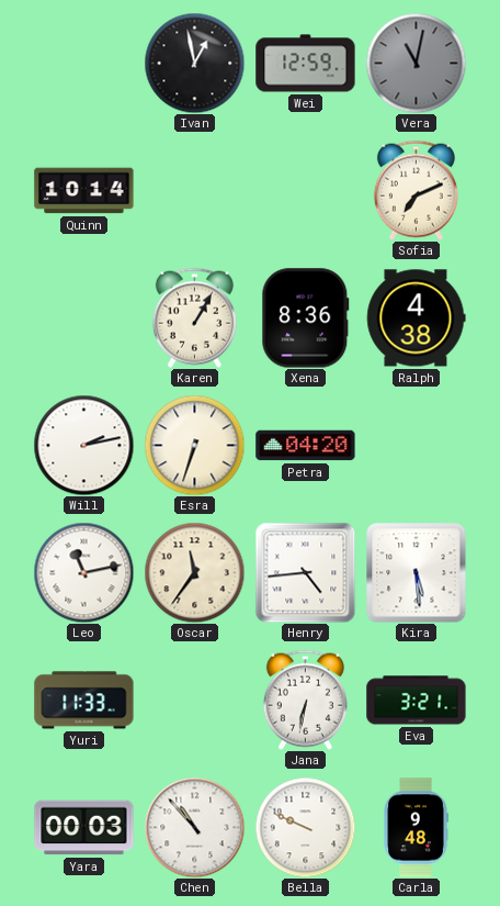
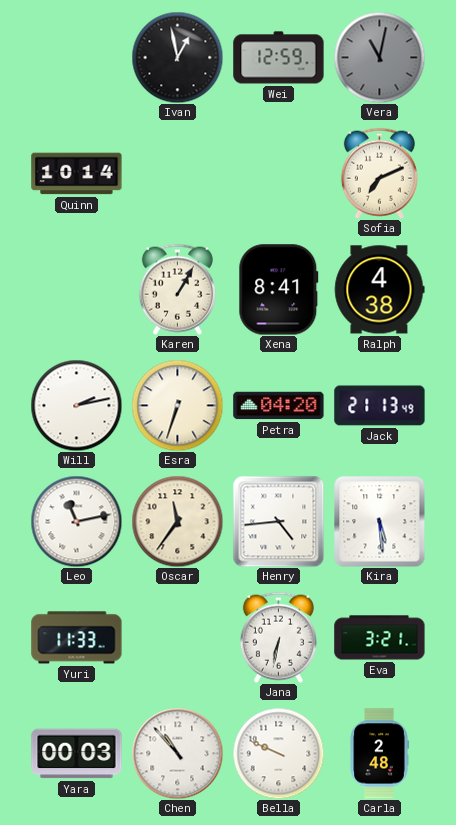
Xena: 8:36 -> 8:41 (279, 290)
Jack: none -> 21:13 (380, 406)
Carla: 9:48 -> 2:48 (379, 754)
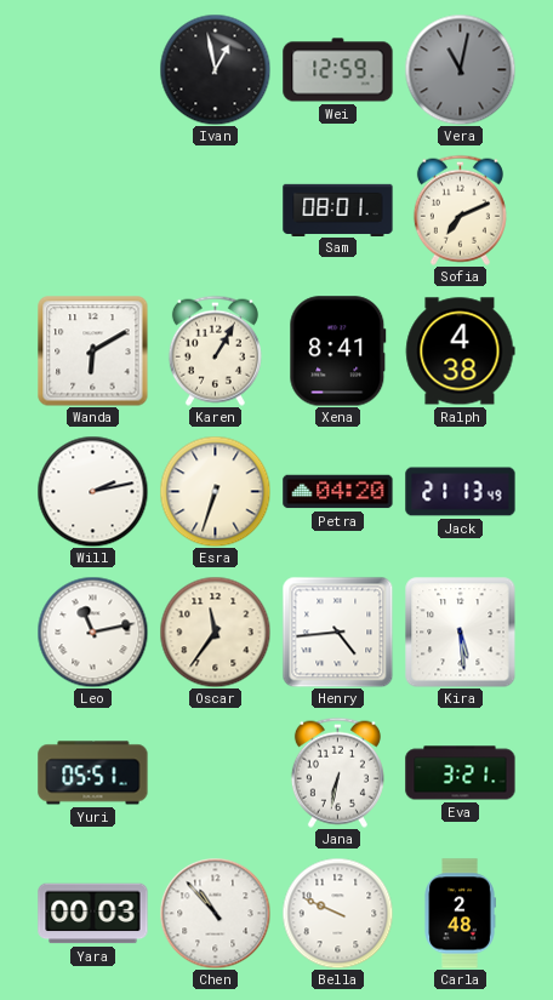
Quinn: 10:14 -> none (77, 174)
Sam: none -> 08:01 (338, 210)
Wanda: none -> 6:10 (93, 352)
Yuri: 11:33 -> 05:51 (93, 773)
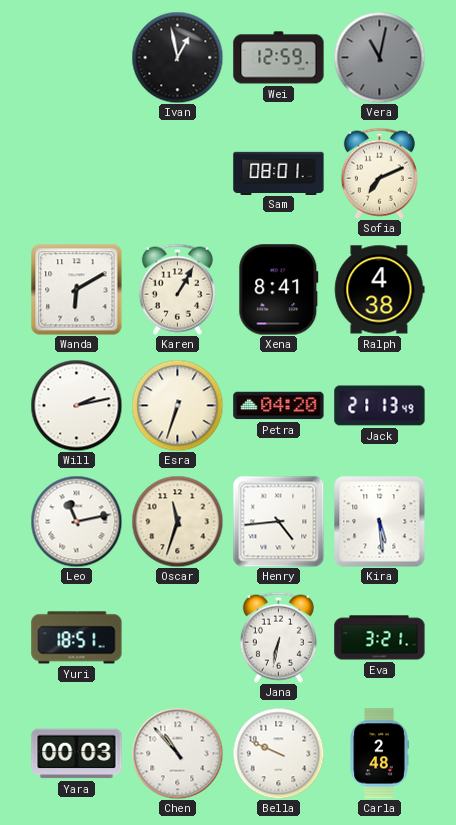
Oscar: 11:36 -> 11:33 (177, 521)
Yuri: 05:51 -> 18:51 (77, 638)
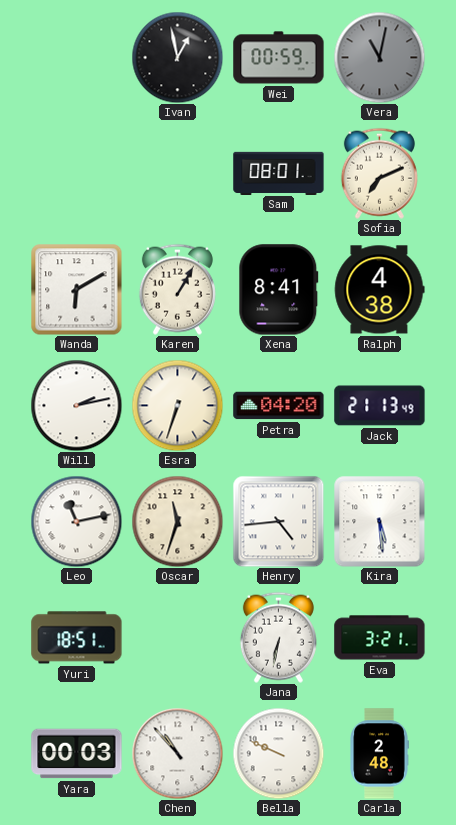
Wei: 12:59 -> 00:59 (279, 58)
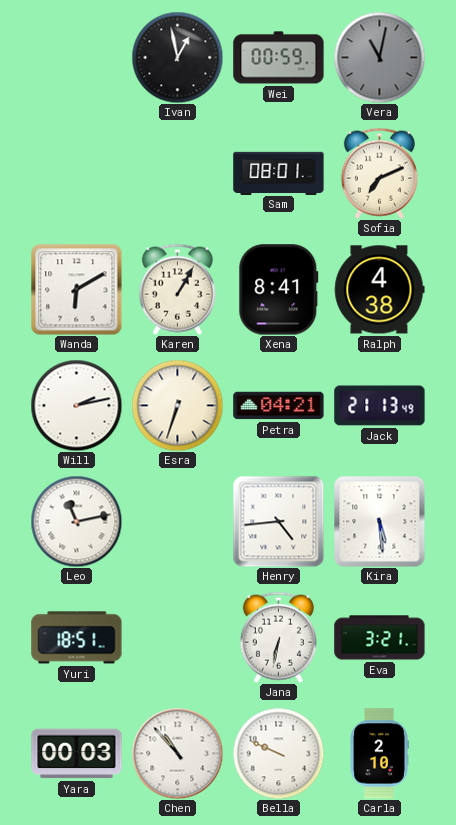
Petra: 04:20 -> 04:21 (279, 406)
Oscar: 11:33 -> none (177, 521)
Carla: 2:48 -> 2:10 (379, 754)
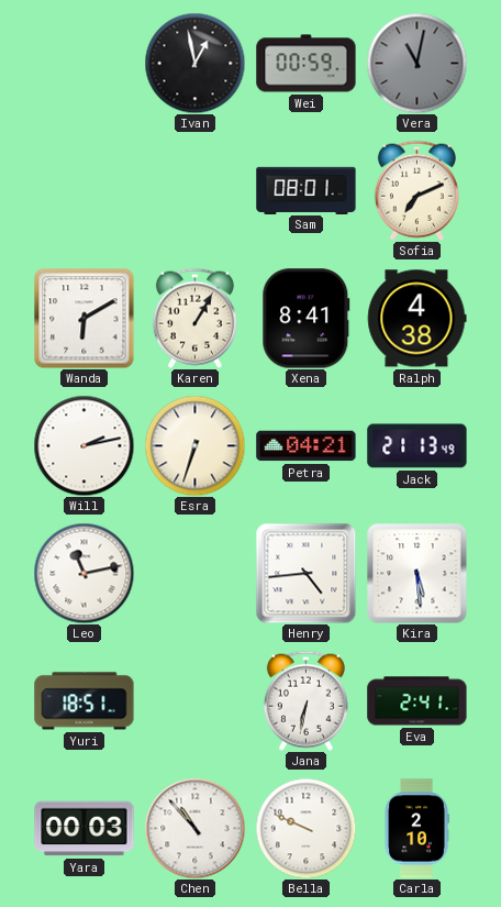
Eva: 3:21 -> 2:41 (417, 701)
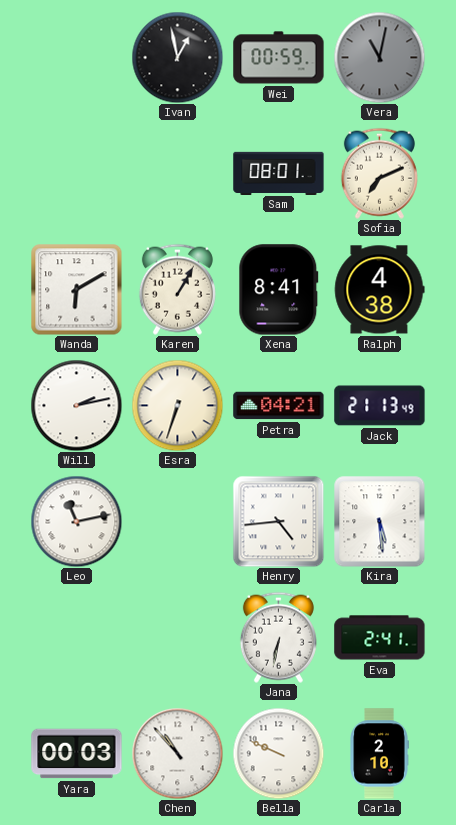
Yuri: 18:51 -> none (85, 701)
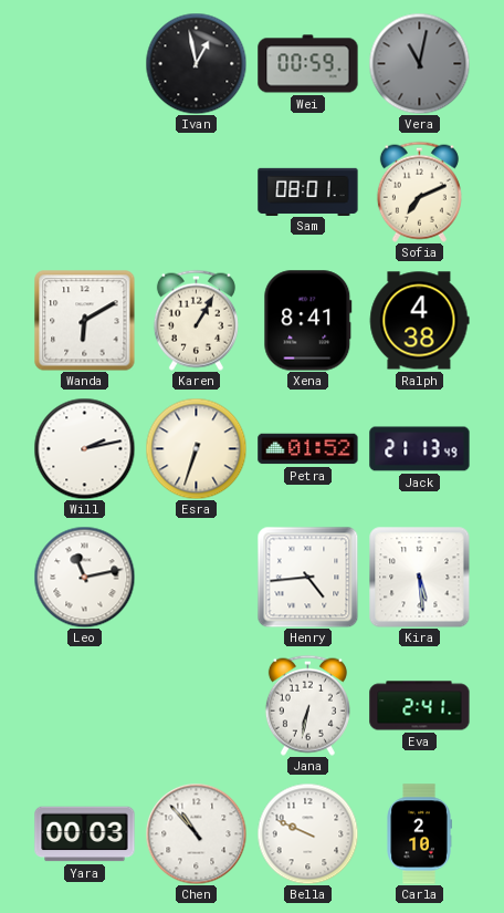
Petra: 04:21 -> 01:52 (308, 449)
